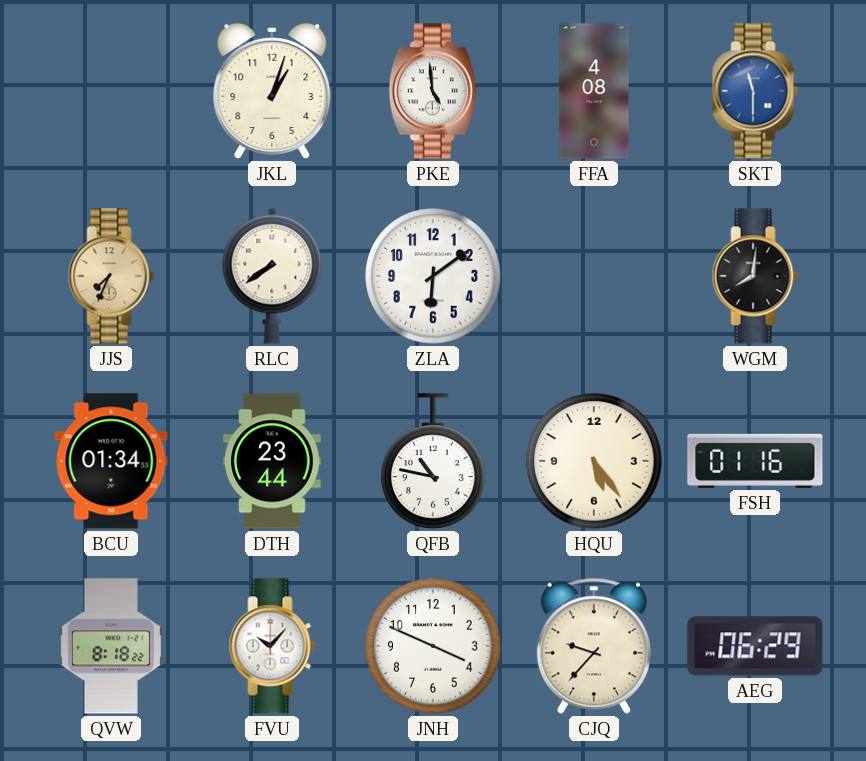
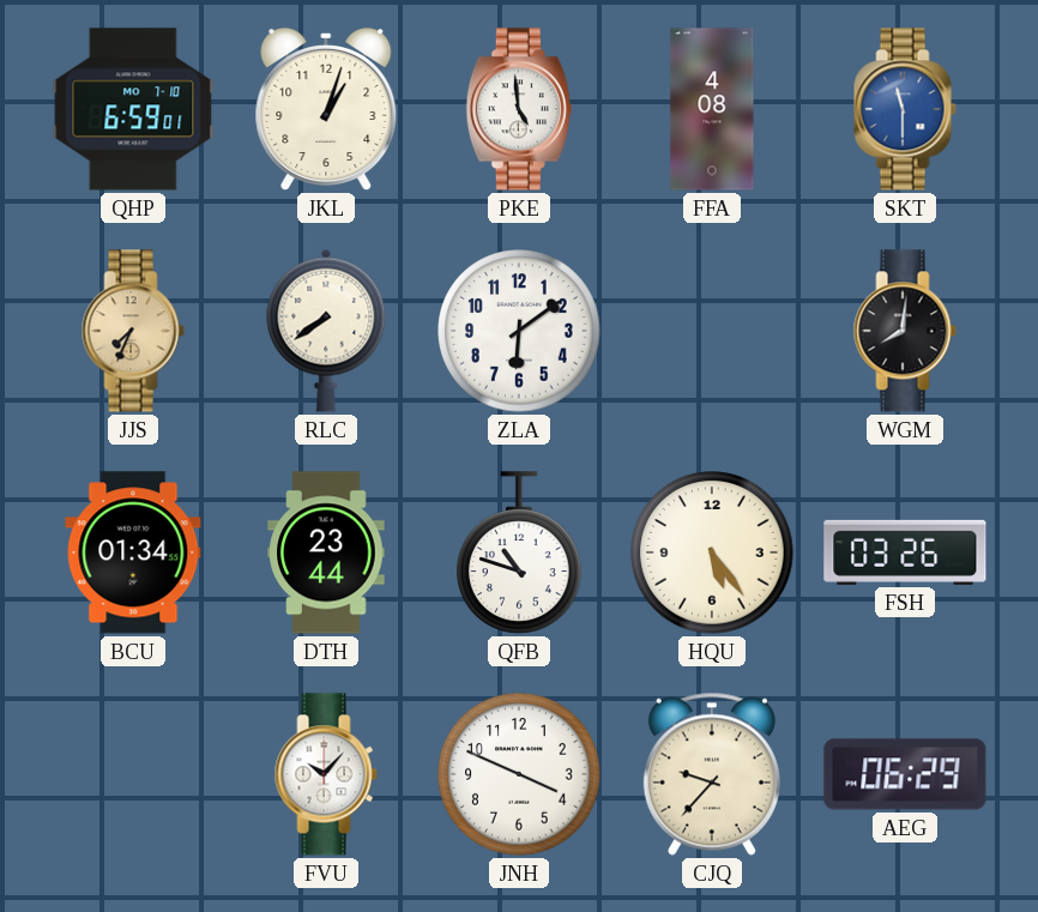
QHP: none -> 6:59 (133, 109)
QFB: 10:47 -> 10:48 (520, 552)
FSH: 01:16 -> 03:26 (905, 552)
QVW: 8:18 -> none (111, 646)
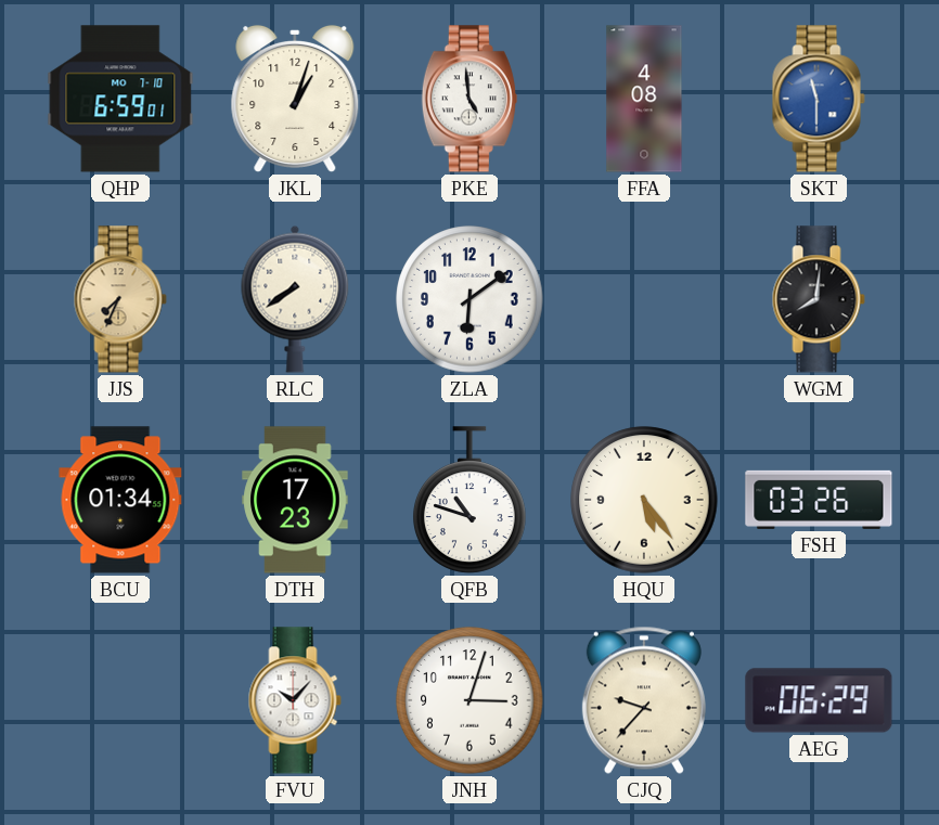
DTH: 23:44 -> 17:23 (295, 500)
JNH: 3:49 -> 3:03 (470, 700)
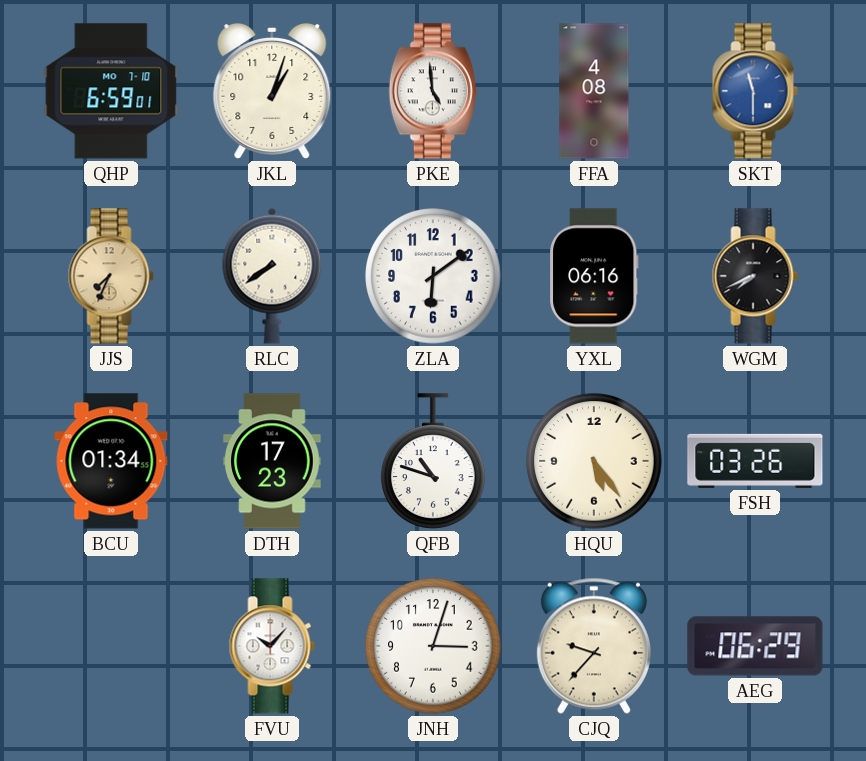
YXL: none -> 06:16 (594, 276)
WGM: 8:01 -> 7:41 (755, 276)
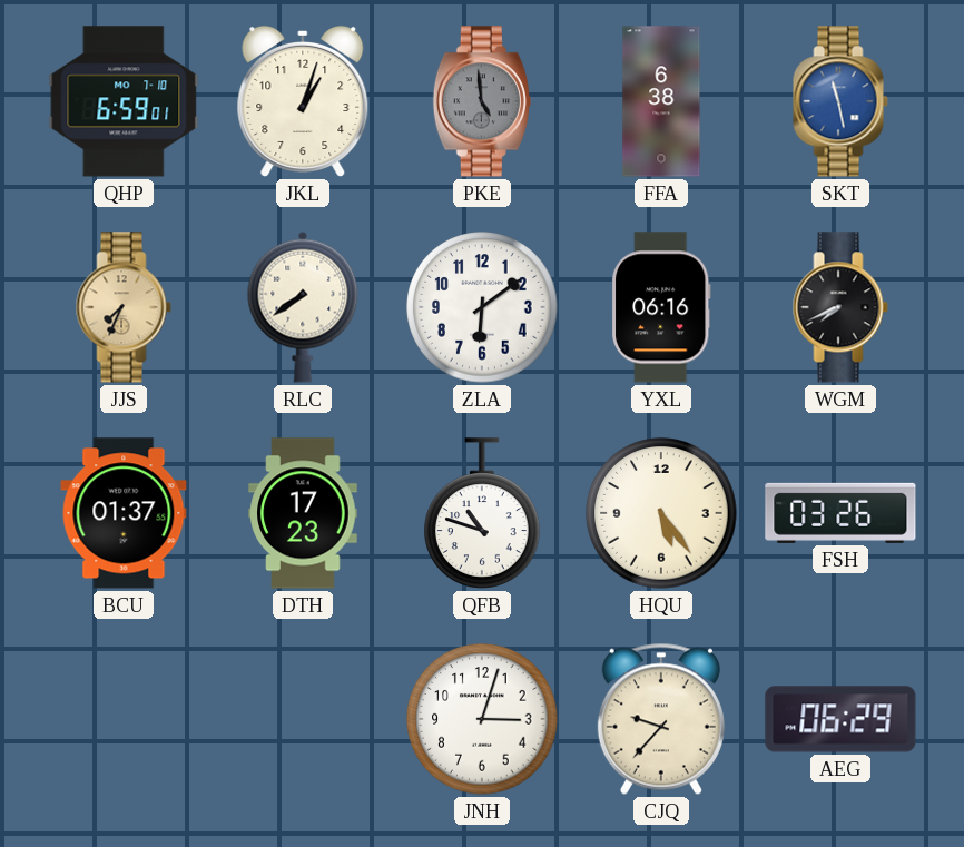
PKE dial: white -> grey (482, 101)
FFA: 4:08 -> 6:38 (661, 101)
SKT: 11:30 -> 11:28 (840, 101)
BCU: 01:34 -> 01:37 (124, 513)
FVU: 10:07 -> none (272, 646)
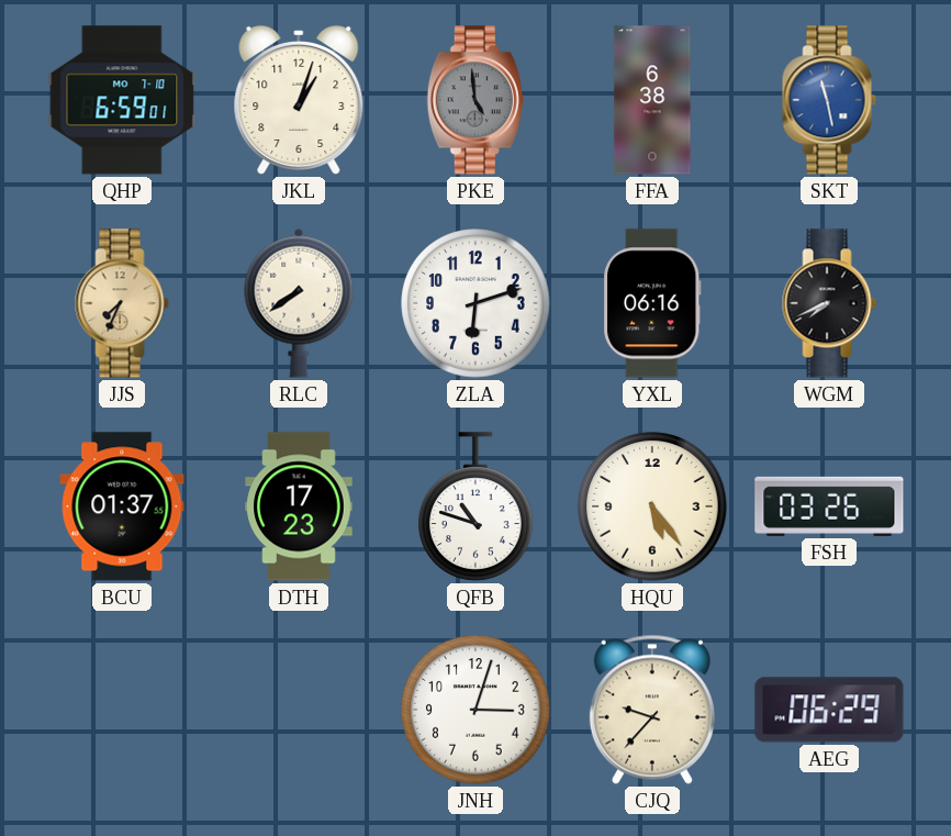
ZLA: 6:09 -> 6:12 (475, 303)
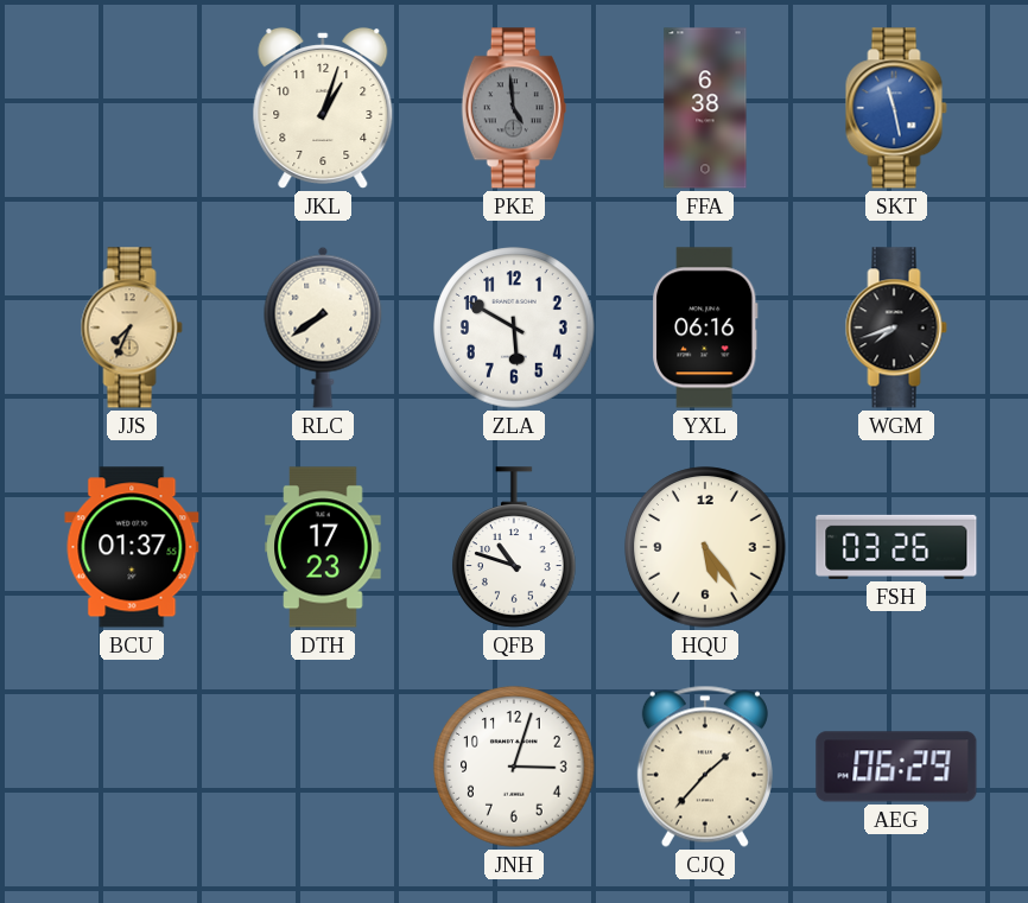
QHP: 6:59 -> none (122, 100)
ZLA: 6:12 -> 5:50 (514, 328)
WGM: 7:41 -> 7:42 (896, 328)
CJQ: 9:37 -> 1:37 (705, 767)
